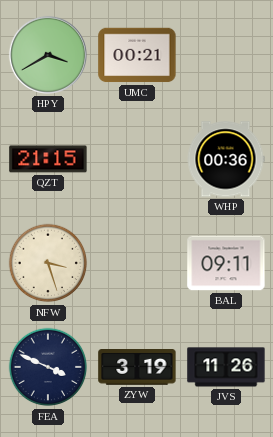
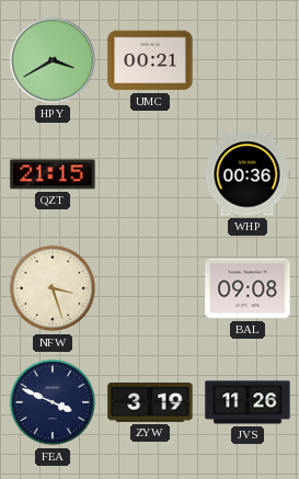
BAL: 09:11 -> 09:08 (248, 288)
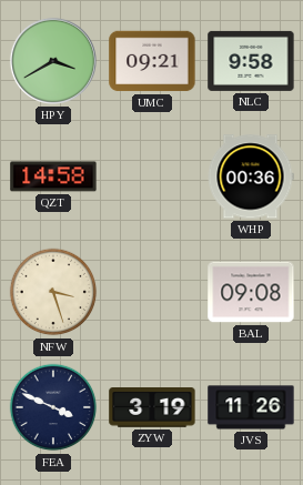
UMC: 00:21 -> 09:21 (152, 61)
NLC: none -> 9:58 (251, 61)
QZT: 21:15 -> 14:58 (53, 176)
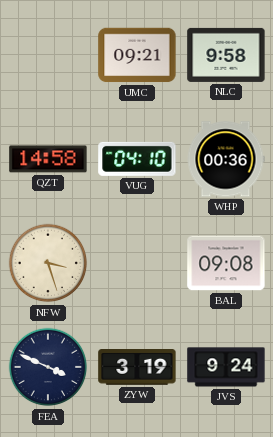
HPY: 3:40 -> none (53, 61)
VUG: none -> 04:10 (137, 159)
JVS: 11:26 -> 9:24 (226, 367)
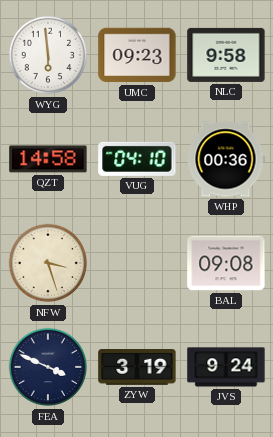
WYG: none -> 5:59 (48, 55)
UMC: 09:21 -> 09:23 (137, 55)
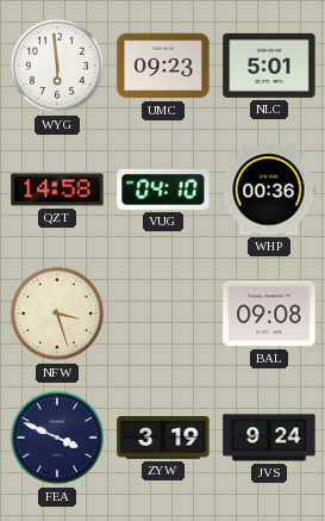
NLC: 9:58 -> 5:01 (269, 66)
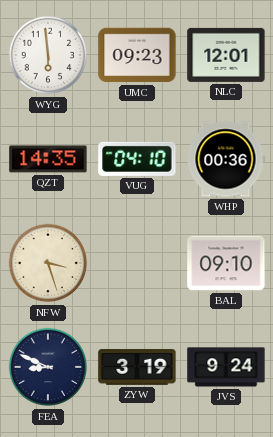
NLC: 5:01 -> 12:01 (226, 55)
QZT: 14:58 -> 14:35 (48, 159)
BAL: 09:08 -> 09:10 (226, 263)
FEA: 3:49 -> 8:49 (48, 367)
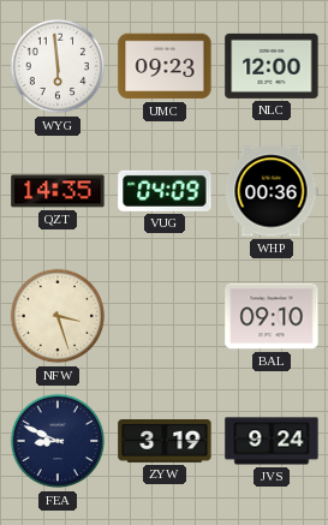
NLC: 12:01 -> 12:00 (272, 66)
VUG: 04:10 -> 04:09 (165, 191)
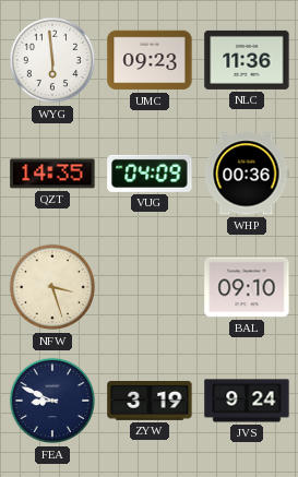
NLC: 12:00 -> 11:36 (247, 60)
